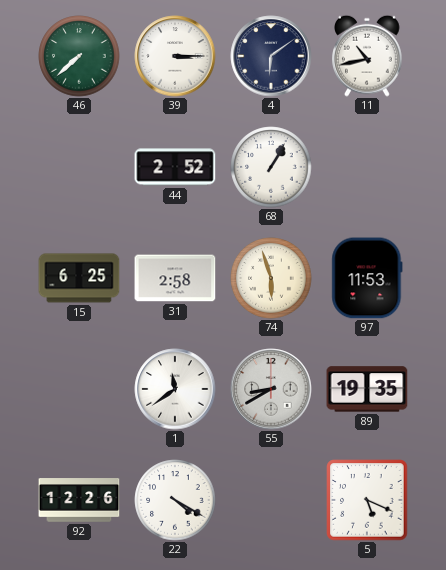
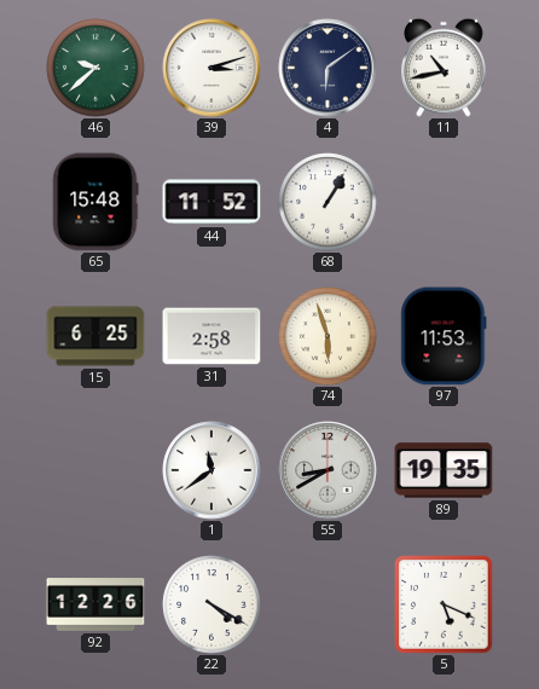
46: 7:38 -> 9:38 (95, 68)
39: 3:15 -> 3:12 (211, 68)
65: none -> 15:48 (95, 202)
44: 2:52 -> 11:52 (211, 202)
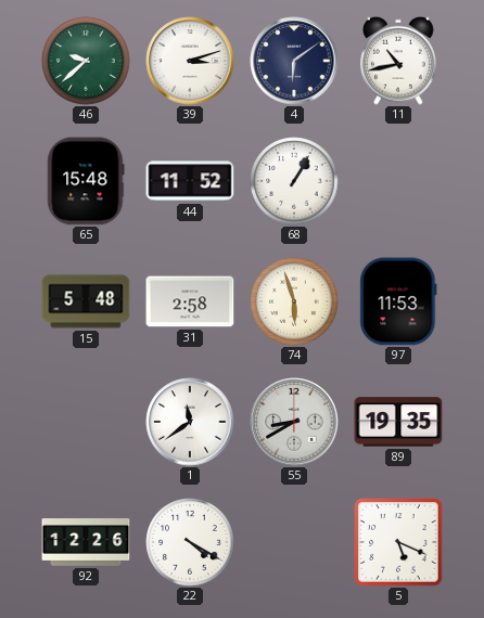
15: 6:25 -> 5:48 (86, 301)
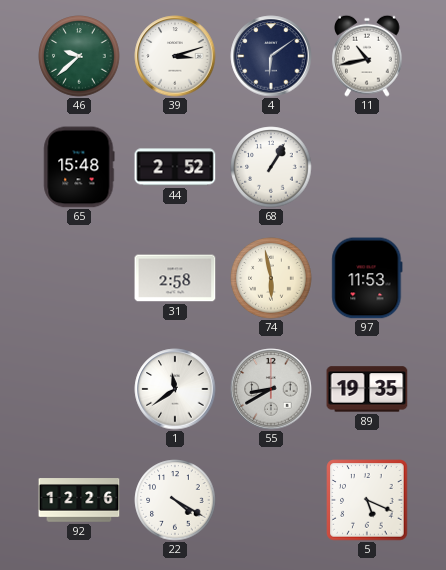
44: 11:52 -> 2:52 (175, 167)
15: 5:48 -> none (86, 301)
74: 5:57 -> 5:58 (271, 278)
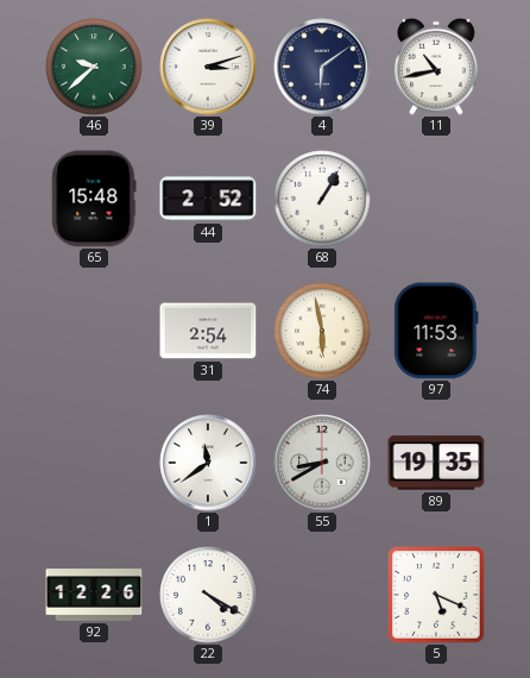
31: 2:58 -> 2:54 (208, 331)
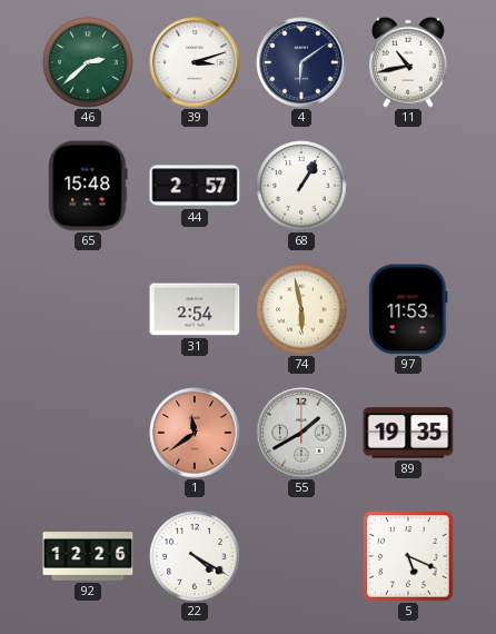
46: 9:38 -> 2:38 (88, 62)
44: 2:52 -> 2:57 (195, 186)
1 dial: white -> salmon (195, 433)
55: 8:40 -> 1:40 (301, 433)
